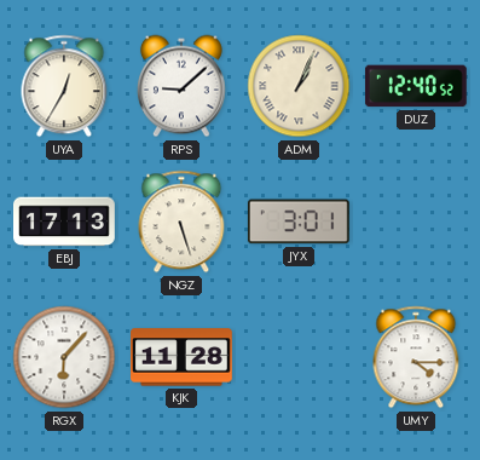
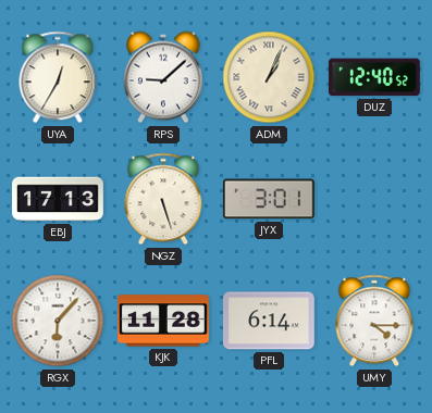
PFL: none -> 6:14 (269, 321)
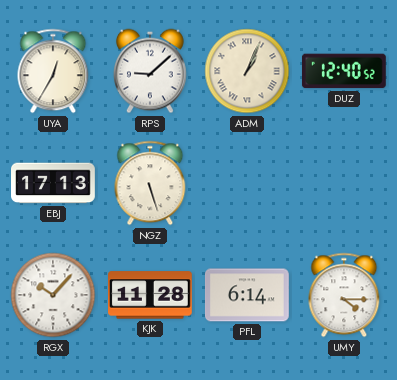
JYX: 3:01 -> none (269, 199)
RGX: 6:07 -> 10:07 (53, 295)
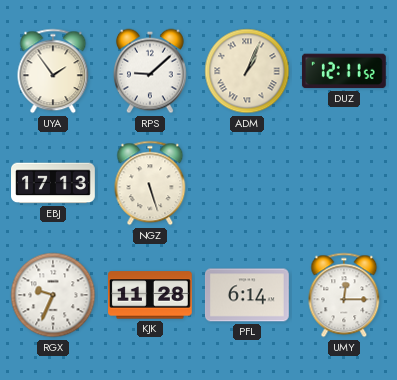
UYA: 12:35 -> 1:54 (53, 71)
DUZ: 12:40 -> 12:11 (344, 71)
RGX: 10:07 -> 9:34 (53, 295)
UMY: 4:15 -> 12:15 (344, 295)
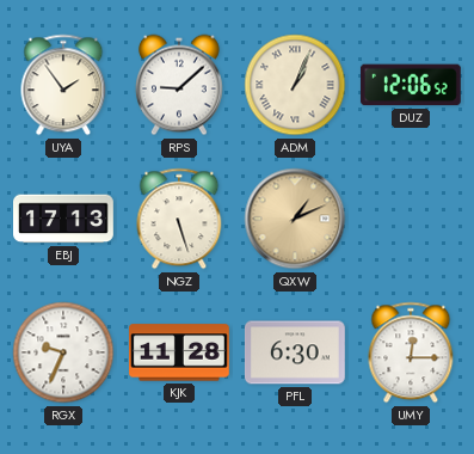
DUZ: 12:11 -> 12:06 (411, 85)
QXW: none -> 1:11 (295, 219)
PFL: 6:14 -> 6:30 (295, 352)
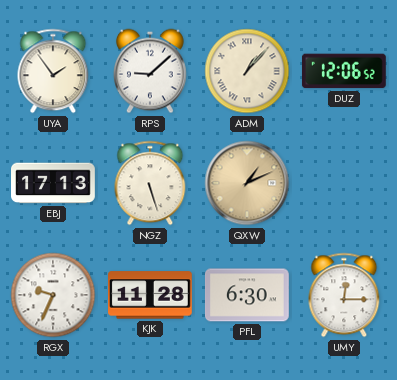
ADM: 1:04 -> 1:07 (247, 71)
